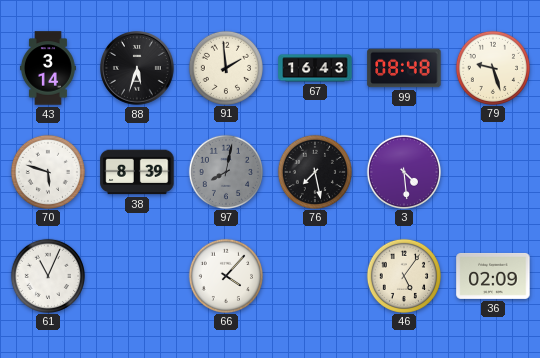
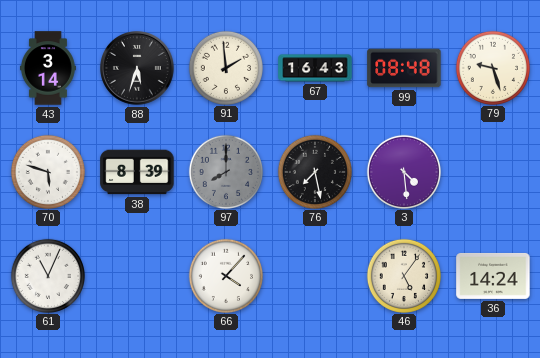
97: 8:02 -> 8:00 (225, 171)
36: 02:09 -> 14:24 (493, 276)
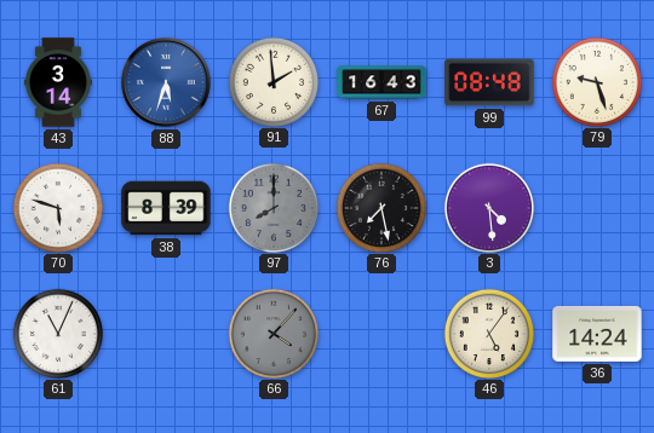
88 dial: black -> blue (166, 82)
66 dial: white -> grey (272, 333)
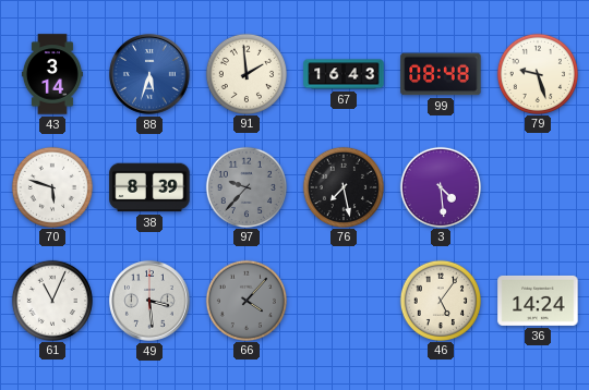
97: 8:00 -> 9:37 (245, 186)
49: none -> 3:29 (149, 301)
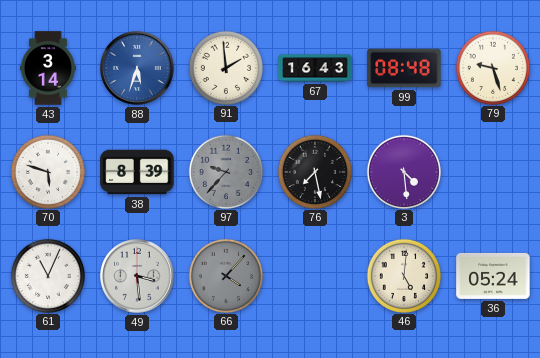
46: 5:06 -> 5:01 (403, 275)
36: 14:24 -> 05:24 (493, 276)
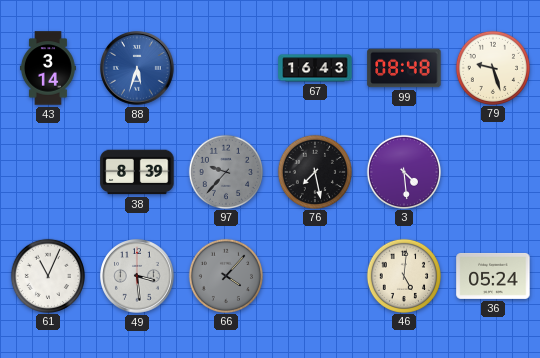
91: 1:59 -> none (225, 67)
70: 5:48 -> none (47, 171)
